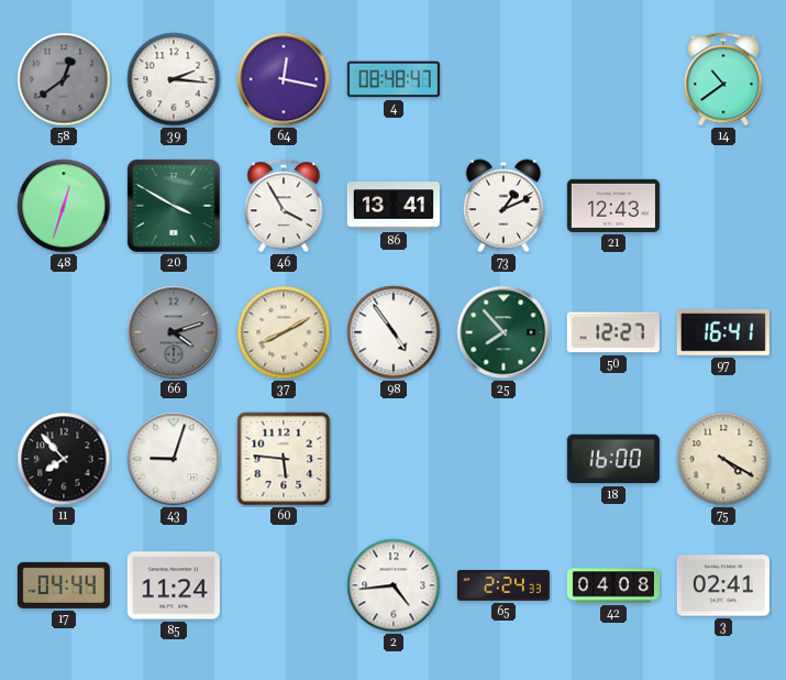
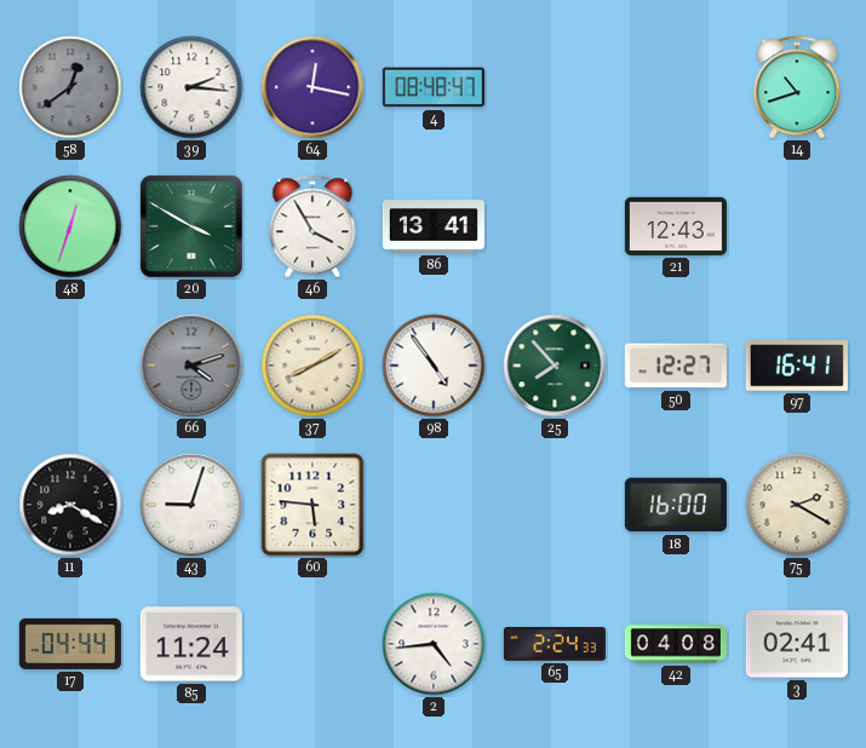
14: 10:39 -> 10:42 (797, 87)
73: 1:11 -> none (503, 206)
11: 7:53 -> 8:20 (70, 505)
75: 4:20 -> 2:20 (797, 505)
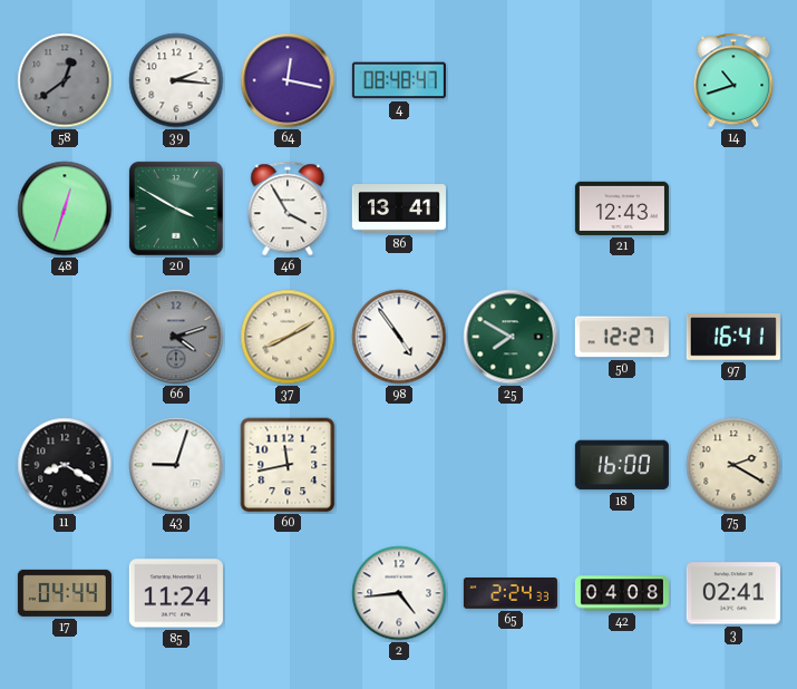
25: 7:53 -> 7:50 (511, 337)
60: 5:46 -> 11:43 (288, 465)
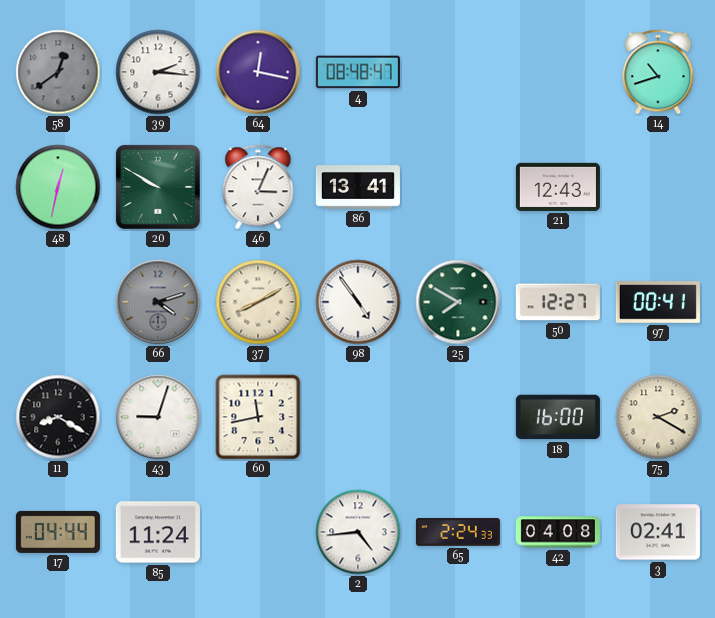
48: 12:33 -> 12:32 (58, 187)
20: 3:50 -> 9:50 (158, 187)
46: 3:55 -> 3:04 (258, 187)
97: 16:41 -> 00:41 (658, 302)
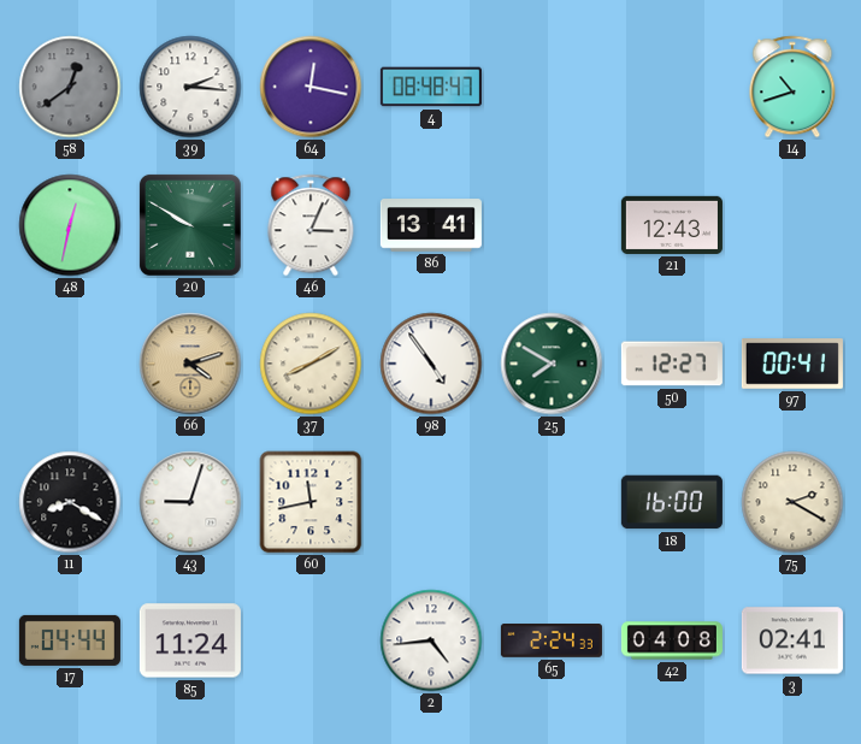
66 dial: grey -> champagne (190, 364)
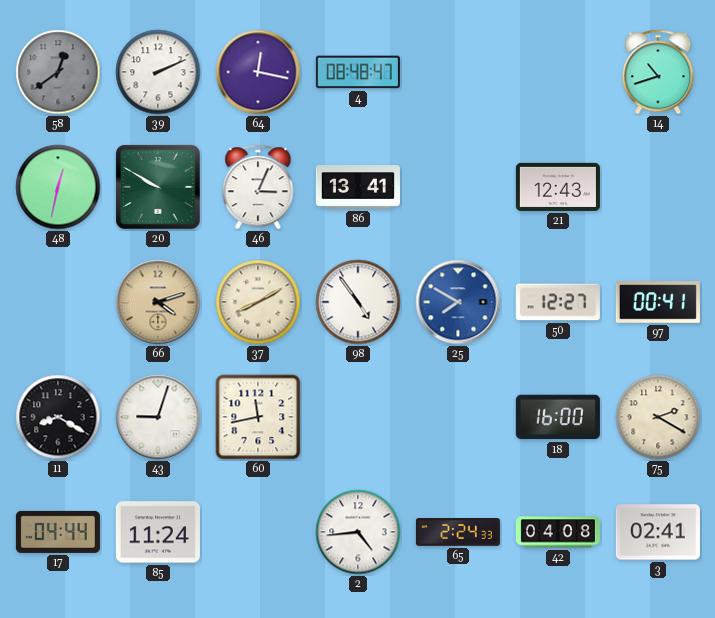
39: 2:16 -> 2:11 (158, 72)
25 dial: green -> blue (458, 302)
